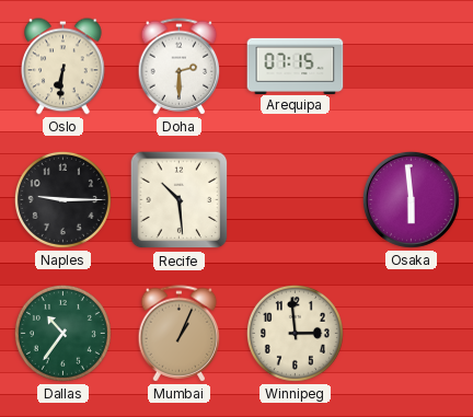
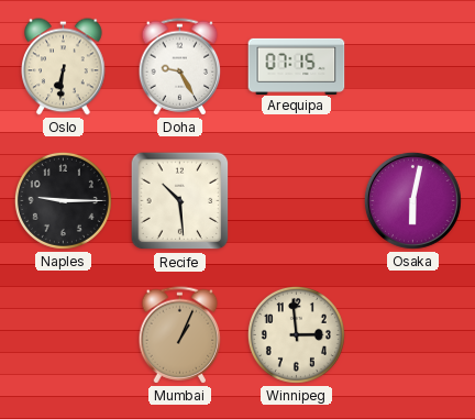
Doha: 2:30 -> 9:25 (180, 67)
Osaka: 5:59 -> 6:02 (412, 200)
Dallas: 10:36 -> none (62, 333)
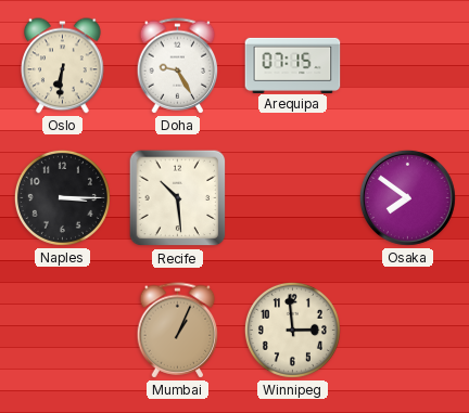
Naples: 9:15 -> 3:15 (62, 197)
Osaka: 6:02 -> 7:51 (407, 197)
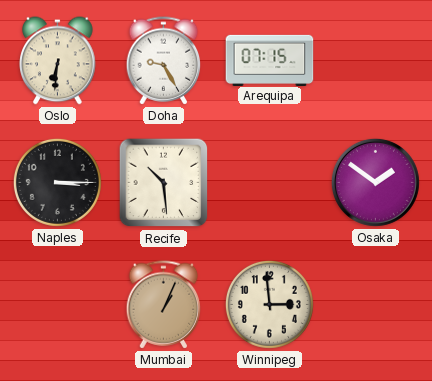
Osaka: 7:51 -> 1:51 (375, 182)
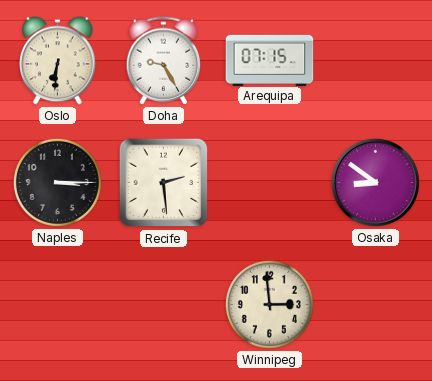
Recife: 10:29 -> 2:29 (164, 183)
Osaka: 1:51 -> 8:51 (375, 182)
Mumbai: 1:04 -> none (164, 305)
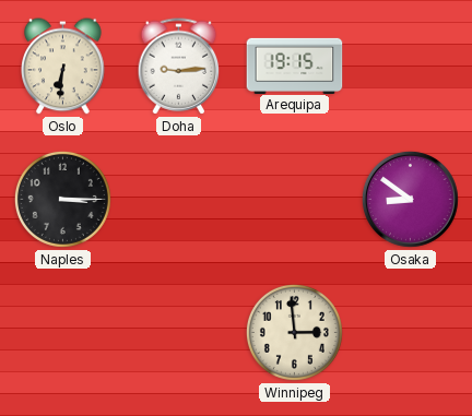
Doha: 9:25 -> 9:14 (179, 67)
Arequipa: 07:15 -> 19:15 (295, 66)
Recife: 2:29 -> none (164, 183)
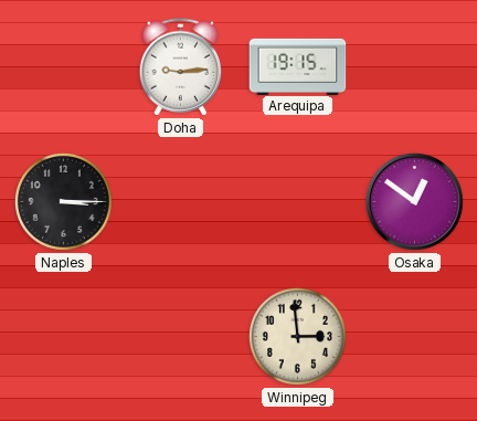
Oslo: 6:31 -> none (63, 67)
Osaka: 8:51 -> 12:51 (414, 201)
